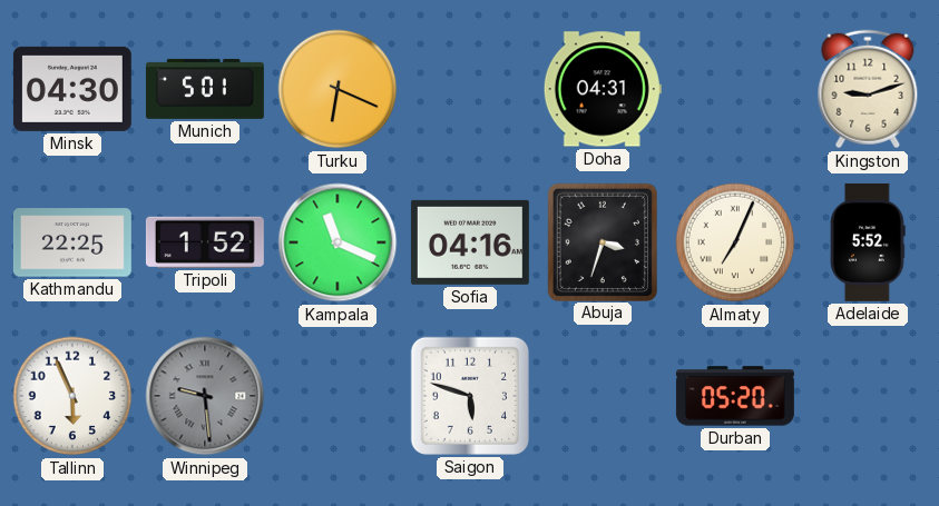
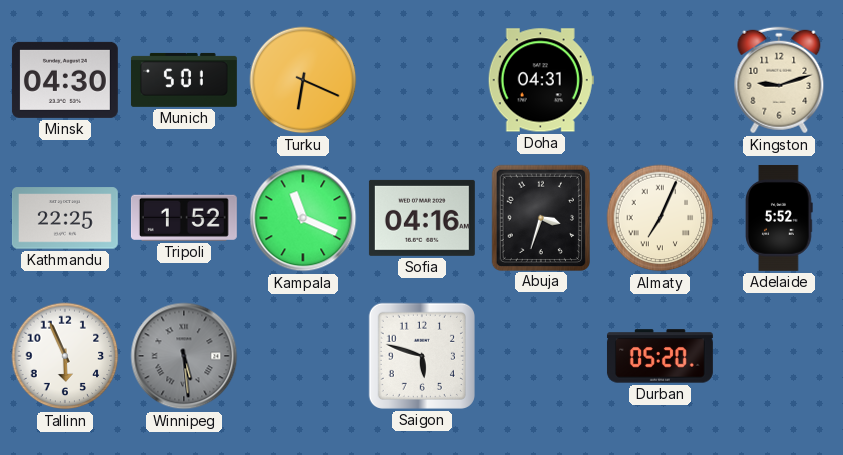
Winnipeg: 9:29 -> 5:29 (184, 356)
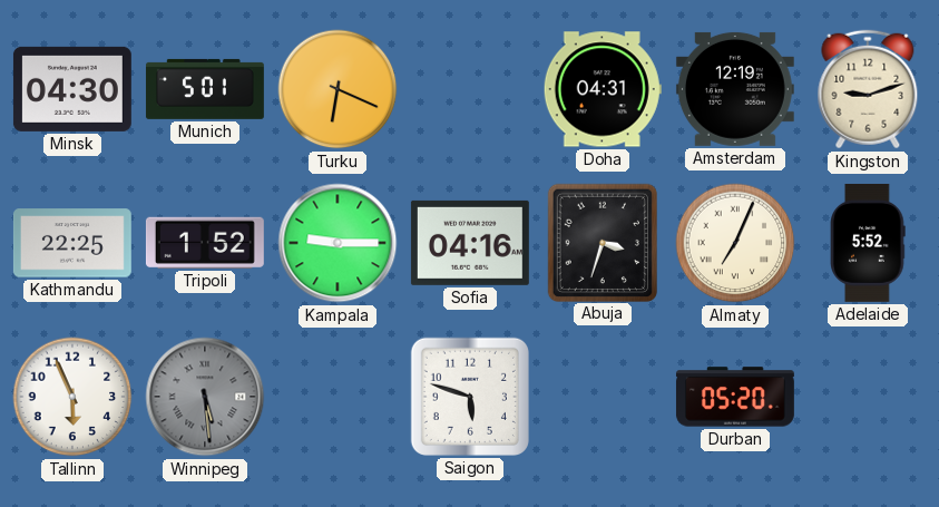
Amsterdam: none -> 12:19 (735, 89)
Kampala: 11:19 -> 9:15 (338, 243)
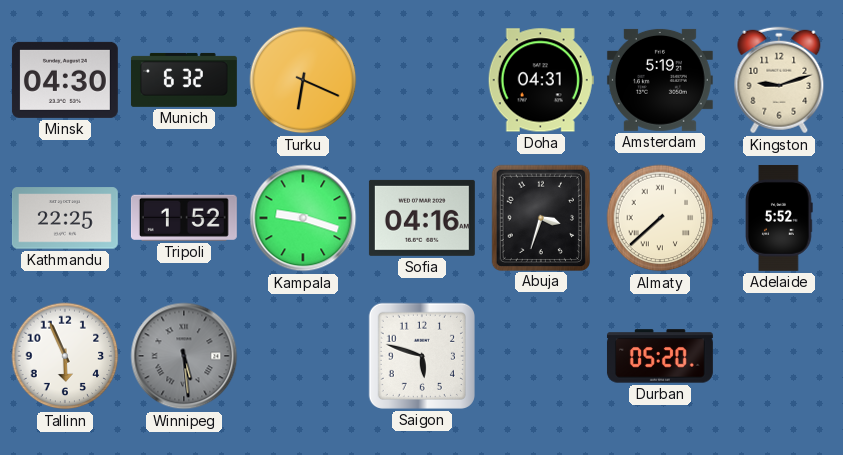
Munich: 5:01 -> 6:32 (184, 80)
Amsterdam: 12:19 -> 5:19 (660, 80)
Kampala: 9:15 -> 9:18 (303, 218)
Almaty: 7:04 -> 7:38 (660, 218)
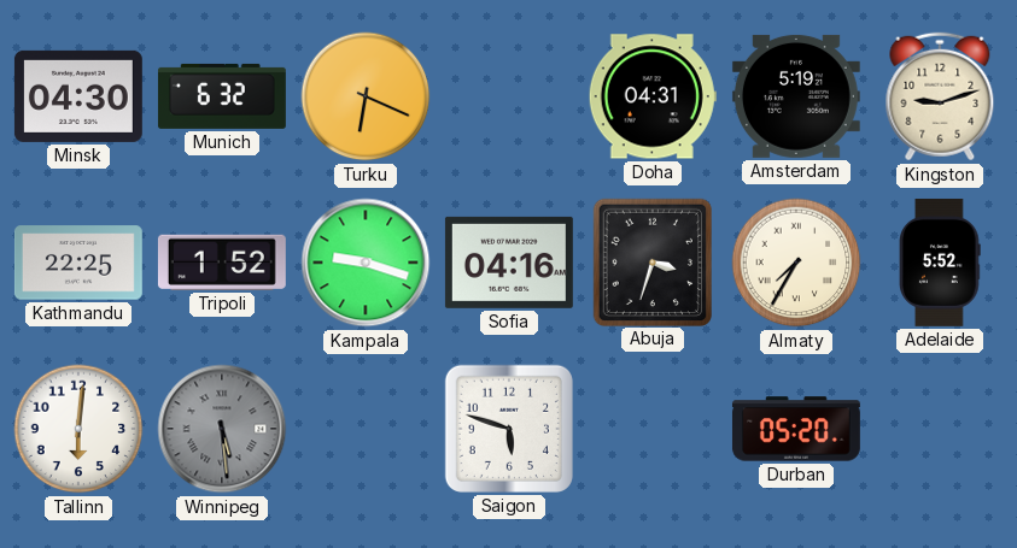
Almaty: 7:38 -> 7:35 (796, 263)
Tallinn: 5:56 -> 6:01 (78, 429)
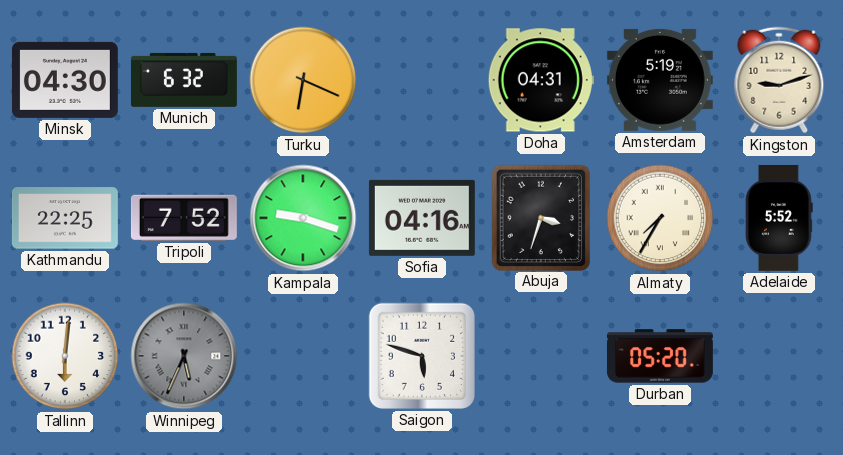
Tripoli: 1:52 -> 7:52 (184, 218)
Winnipeg: 5:29 -> 5:34 (184, 356)
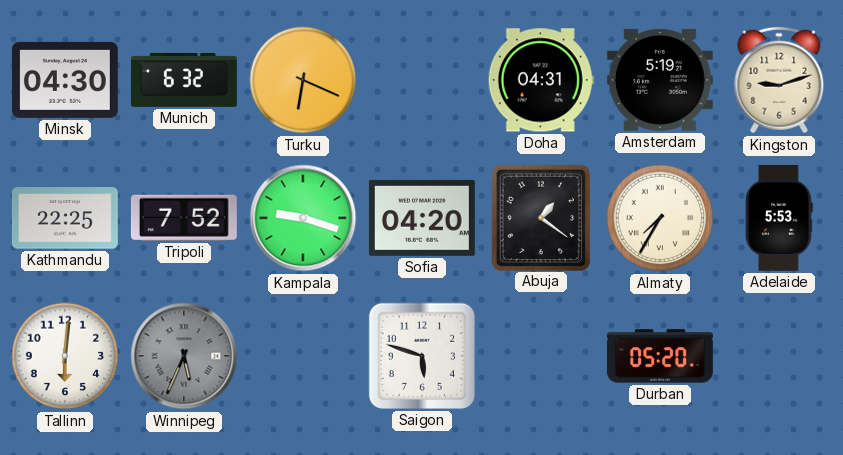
Sofia: 04:16 -> 04:20 (422, 218)
Abuja: 3:33 -> 1:21 (540, 217)
Adelaide: 5:52 -> 5:53 (779, 218)
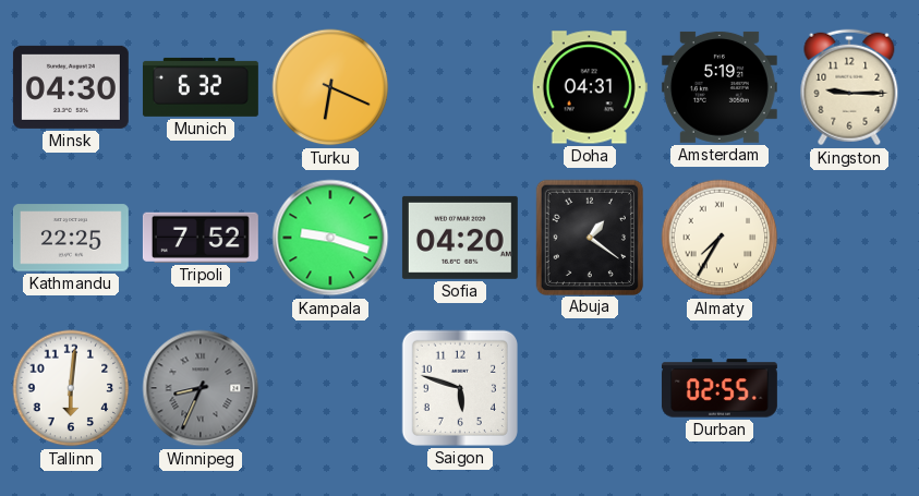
Kingston: 9:12 -> 9:15 (849, 87)
Adelaide: 5:53 -> none (779, 218)
Winnipeg: 5:34 -> 8:34 (201, 388)
Durban: 05:20 -> 02:55 (720, 388)
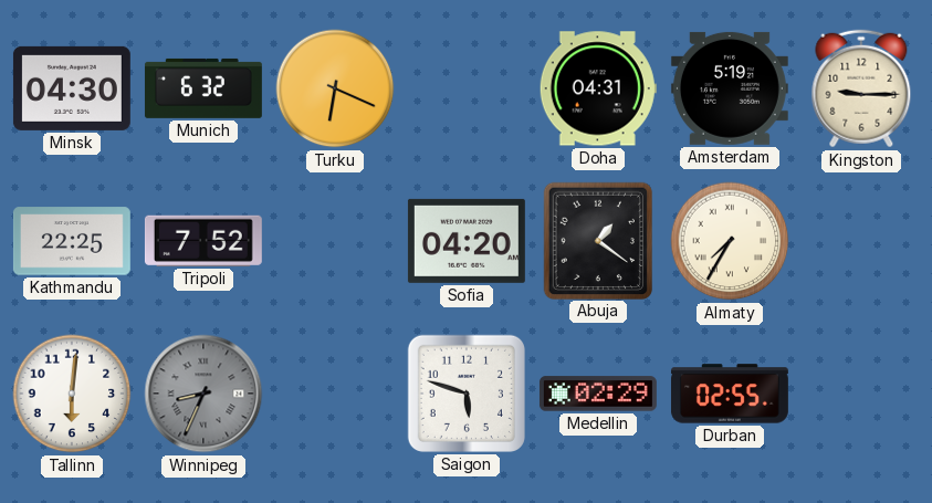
Kampala: 9:18 -> none (330, 238)
Medellin: none -> 02:29 (598, 394)
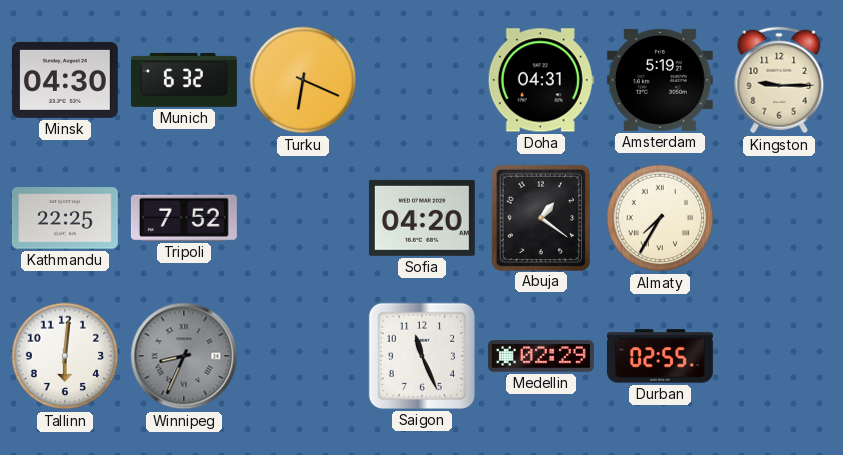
Saigon: 5:48 -> 11:26 (422, 356)
